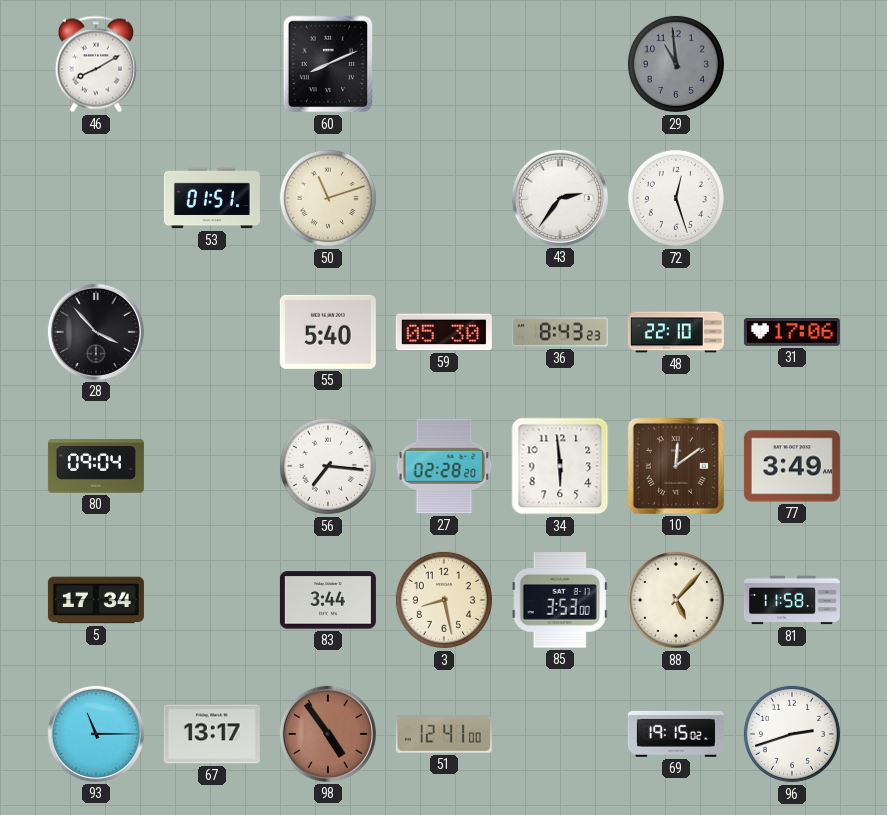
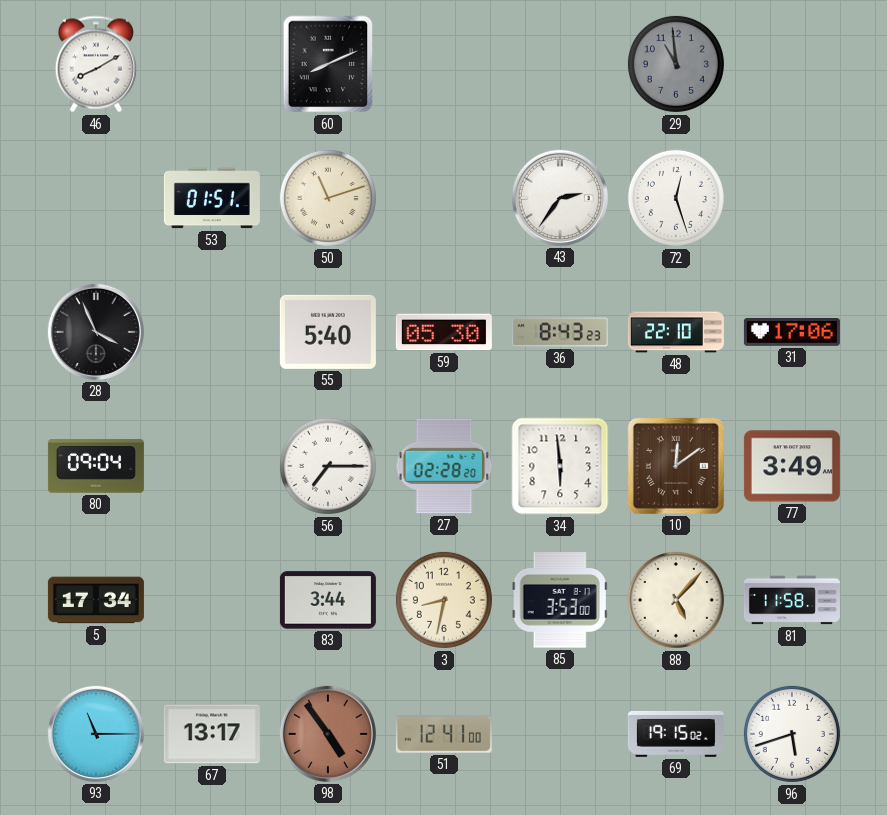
28: 3:53 -> 3:56 (96, 332)
56: 7:16 -> 7:15 (328, 466)
3: 8:28 -> 8:32 (444, 600)
96: 2:42 -> 5:42 (792, 734)
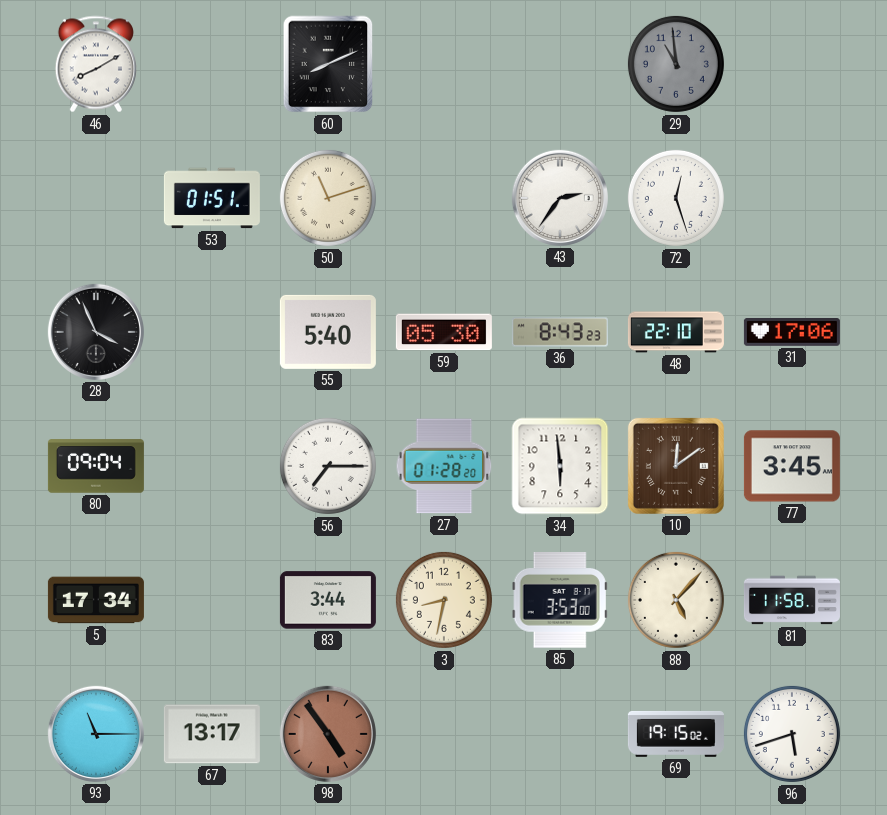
27: 02:28 -> 01:28 (444, 466)
77: 3:49 -> 3:45 (792, 466)
51: 12:41 -> none (444, 734)
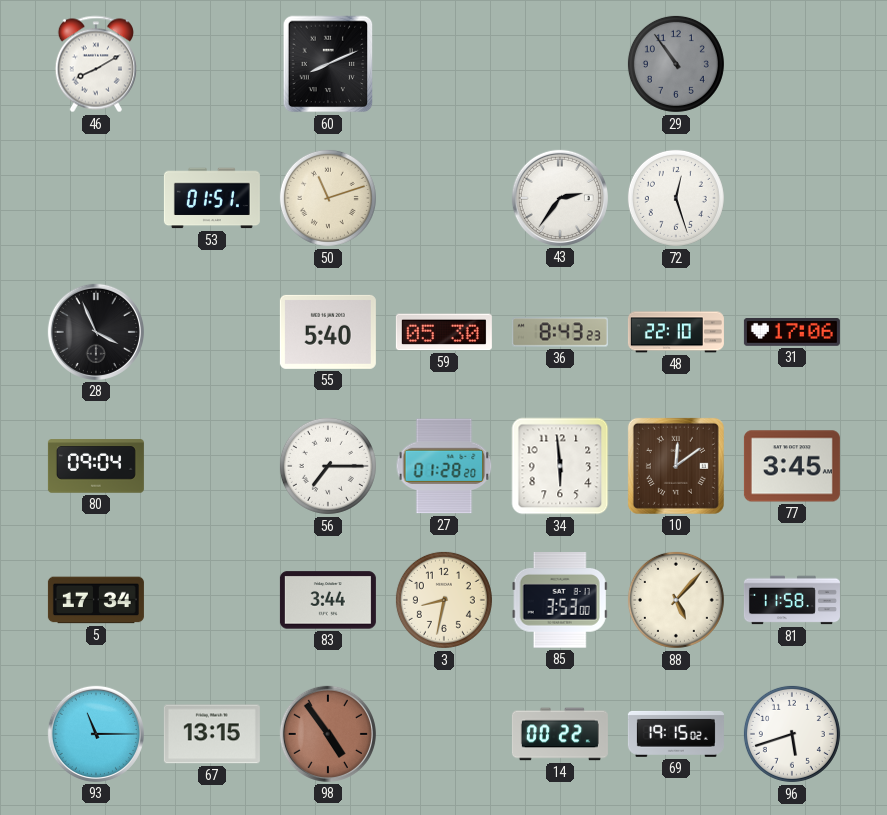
29: 10:59 -> 10:54 (676, 64)
67: 13:17 -> 13:15 (212, 734)
14: none -> 00:22 (560, 734)
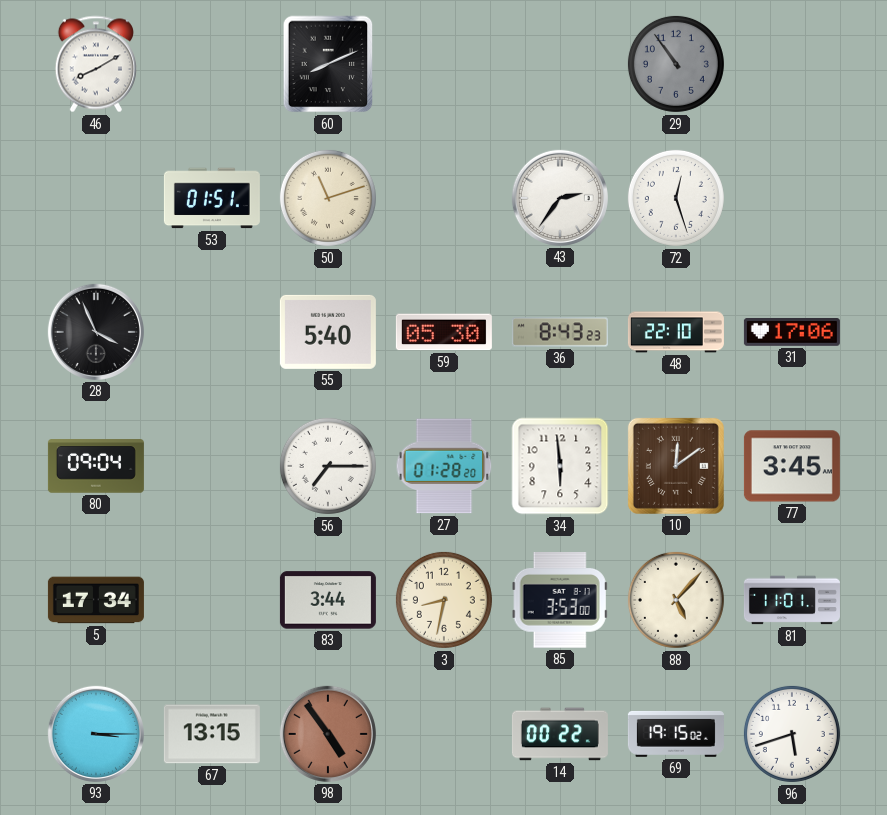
81: 11:58 -> 11:01 (792, 600)
93: 11:15 -> 3:15 (96, 734)
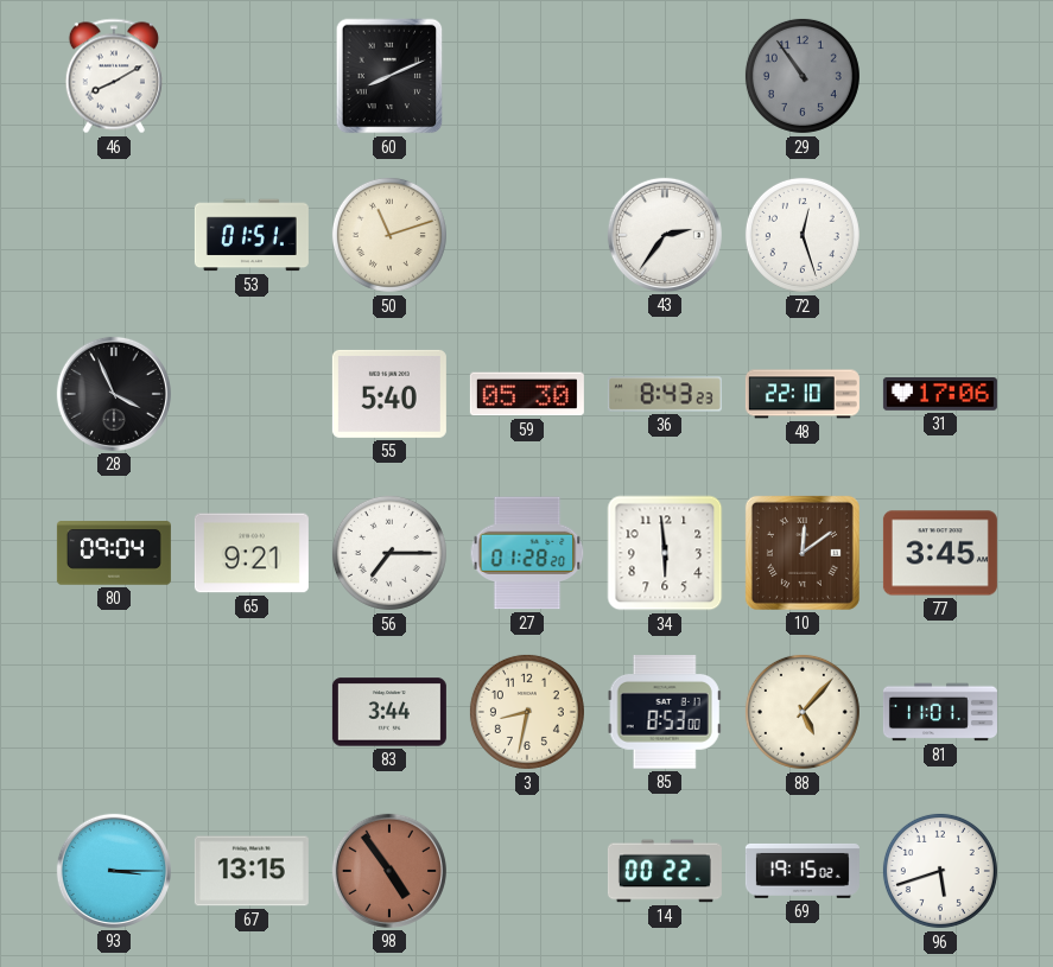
65: none -> 9:21 (252, 553)
5: 17:34 -> none (96, 600)
85: 3:53 -> 8:53 (665, 713)
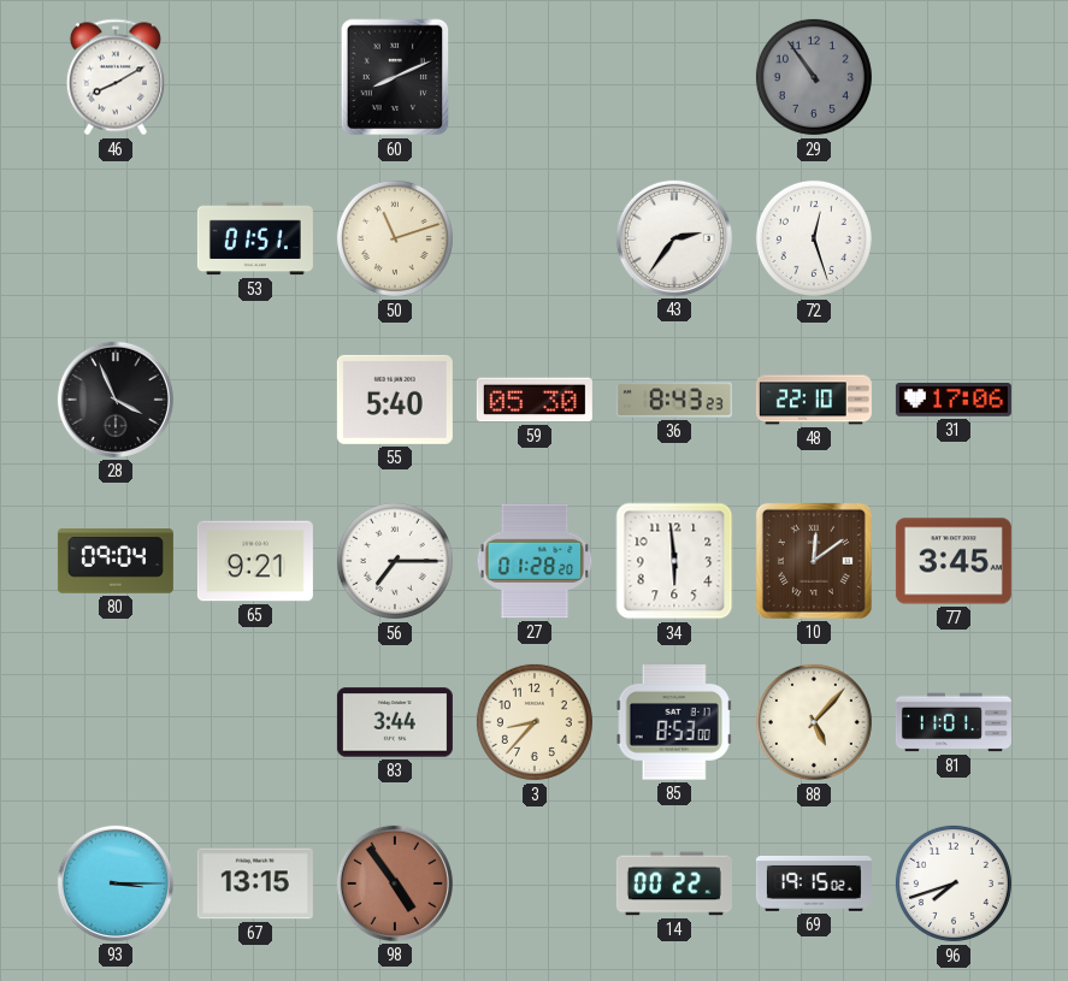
3: 8:32 -> 8:37 (535, 722)
96: 5:42 -> 7:42 (954, 884)
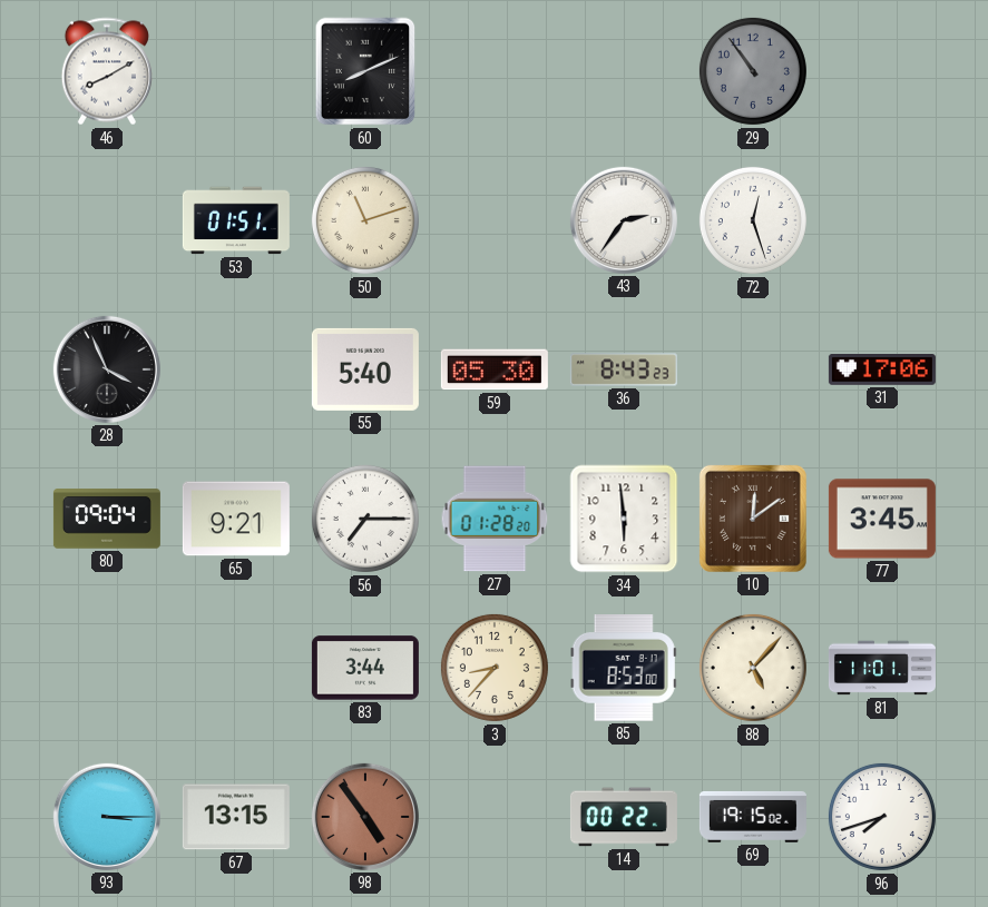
48: 22:10 -> none (814, 400)
